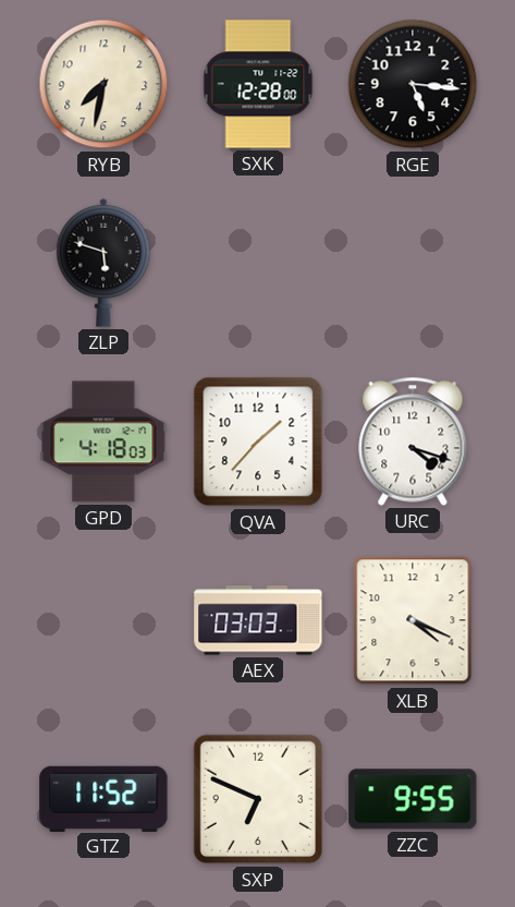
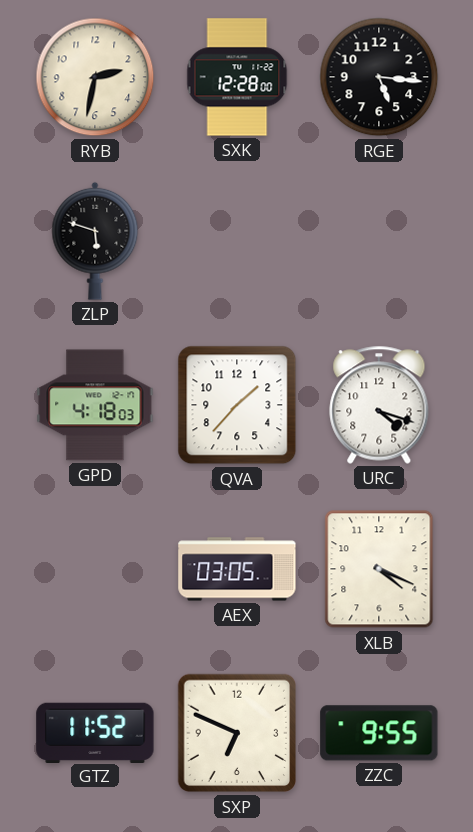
RYB: 7:32 -> 2:32 (95, 77)
AEX: 03:03 -> 03:05 (237, 569)
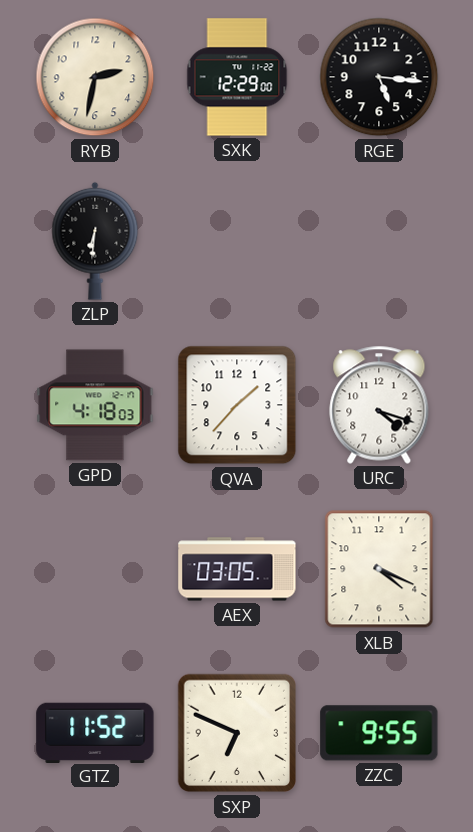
SXK: 12:28 -> 12:29 (237, 77)
ZLP: 5:48 -> 6:31 (95, 241)
